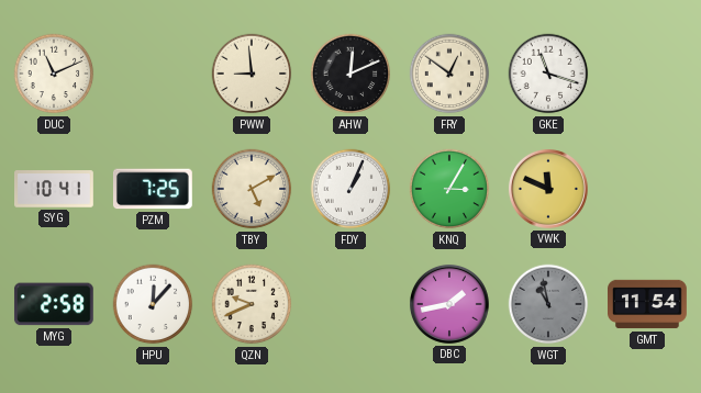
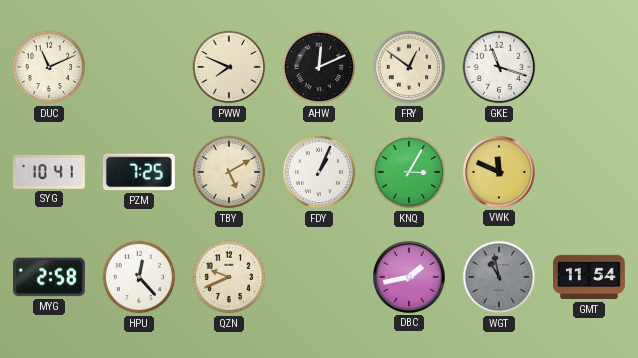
PWW: 8:59 -> 7:49 (229, 67)
HPU: 12:07 -> 12:23 (139, 277)
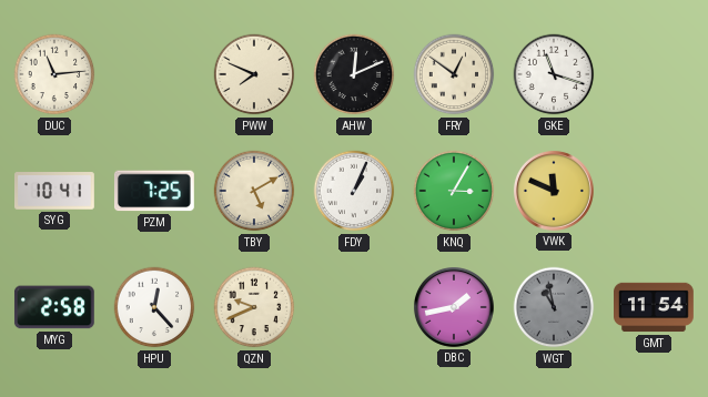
DUC: 11:11 -> 11:14 (54, 74)
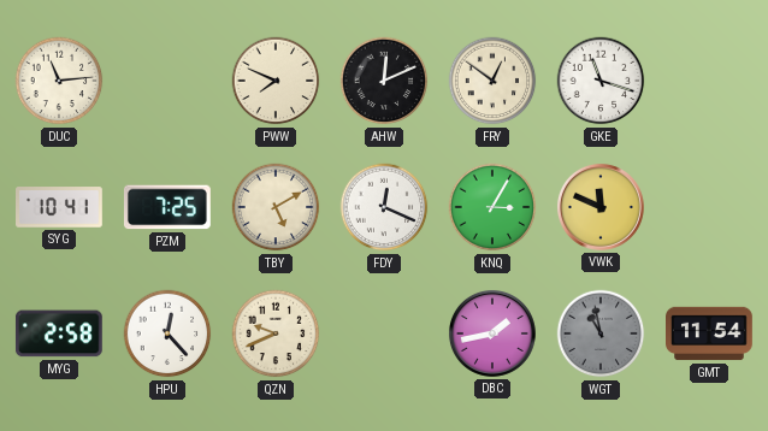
FDY: 1:04 -> 12:19 (384, 207)
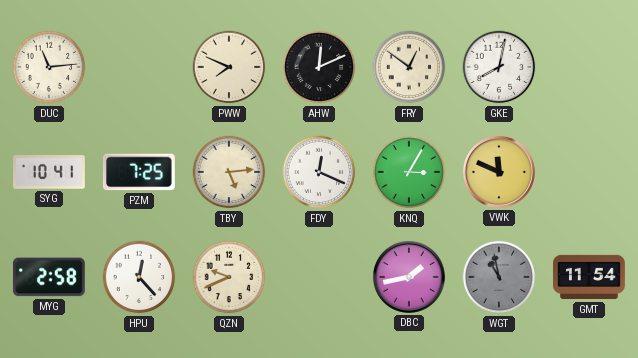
GKE: 11:18 -> 8:02 (499, 67)
TBY: 5:10 -> 5:14 (229, 172)
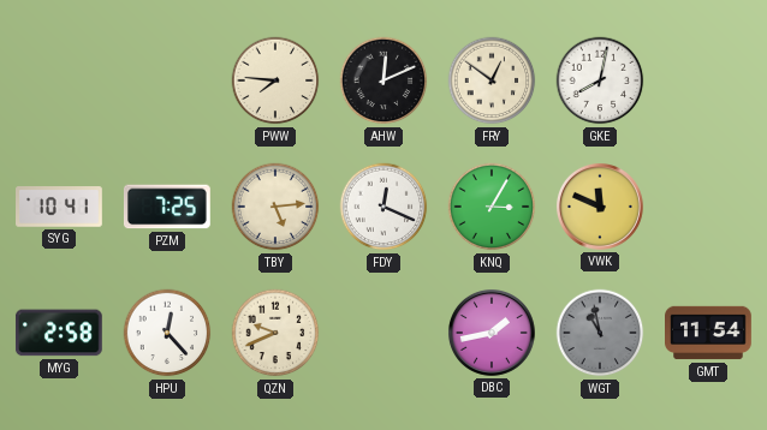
DUC: 11:14 -> none (49, 67)
PWW: 7:49 -> 7:46 (275, 80)
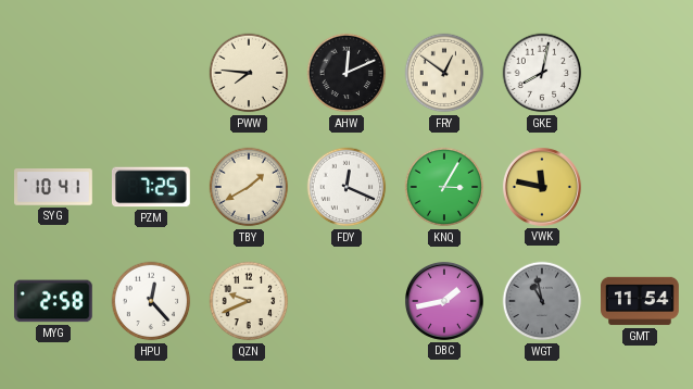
TBY: 5:14 -> 1:40 (249, 187)
VWK: 11:49 -> 11:47 (542, 187)
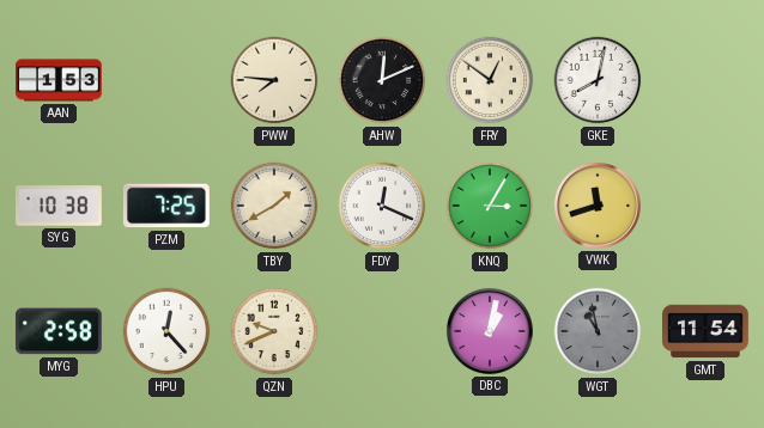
AAN: none -> 1:53 (60, 80)
SYG: 10:41 -> 10:38 (60, 206)
VWK: 11:47 -> 11:42 (598, 206)
DBC: 1:43 -> 1:02 (490, 331)
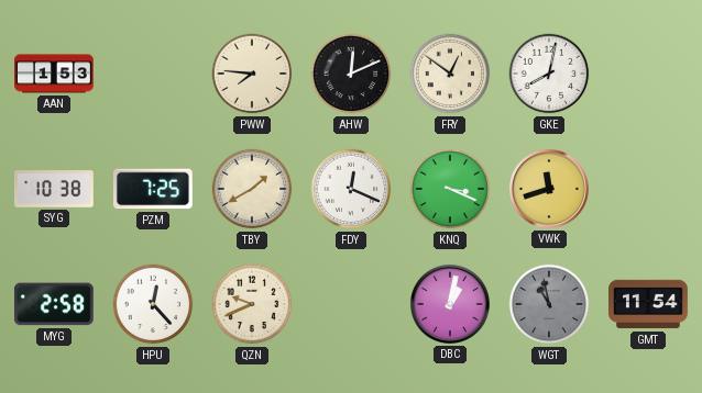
KNQ: 3:05 -> 3:19 (450, 189)
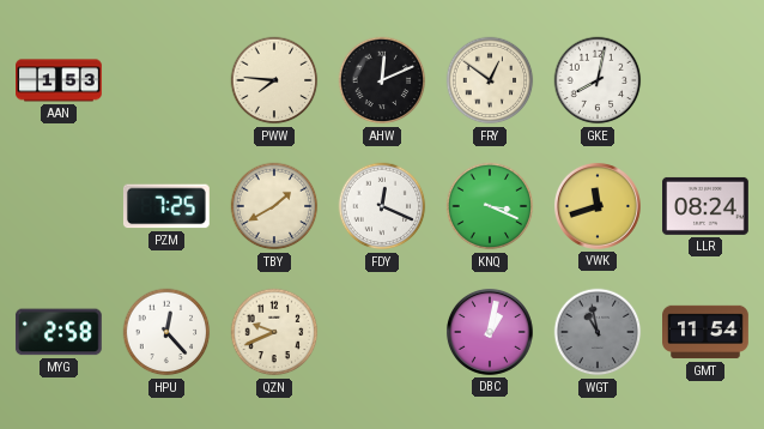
SYG: 10:38 -> none (55, 189)
LLR: none -> 08:24 (707, 206)
